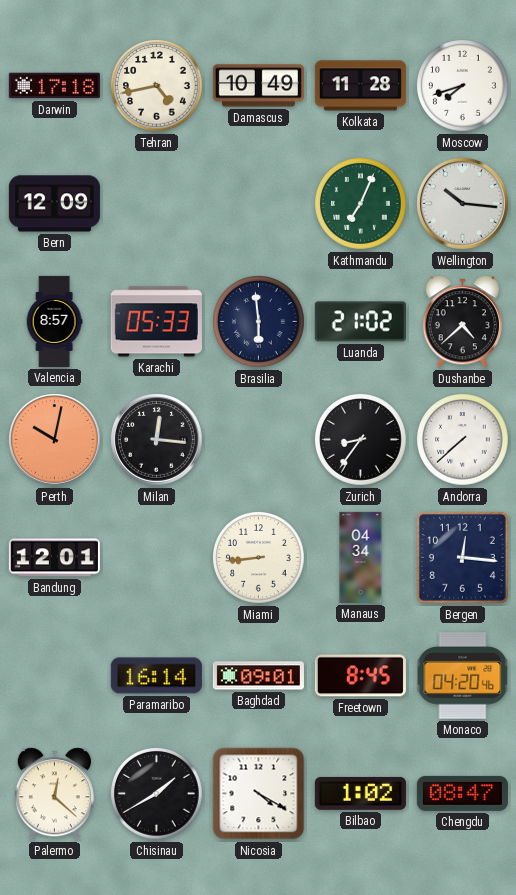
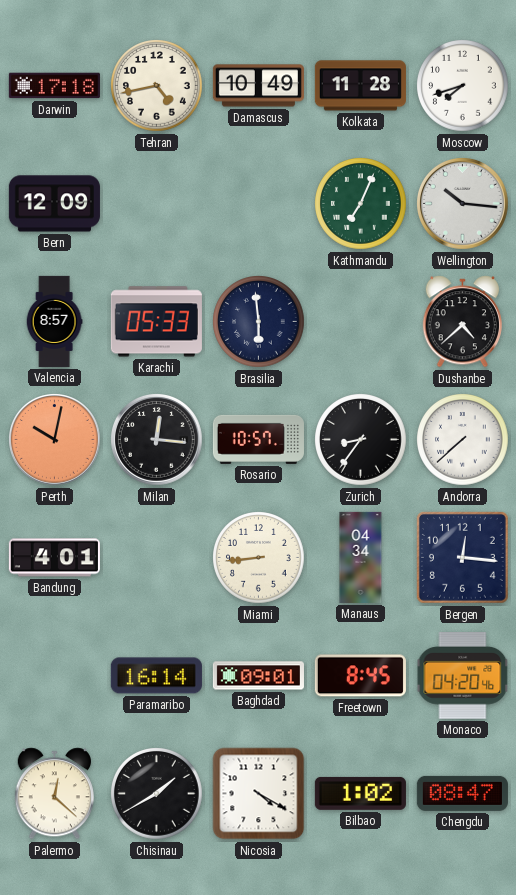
Luanda: 21:02 -> none (360, 322)
Rosario: none -> 10:57 (258, 439)
Bandung: 12:01 -> 4:01 (54, 558)
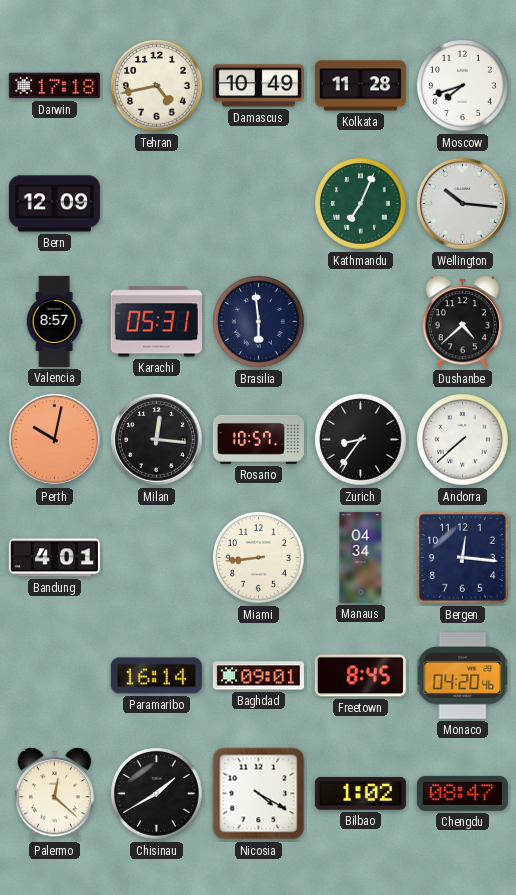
Karachi: 05:33 -> 05:31 (156, 322)
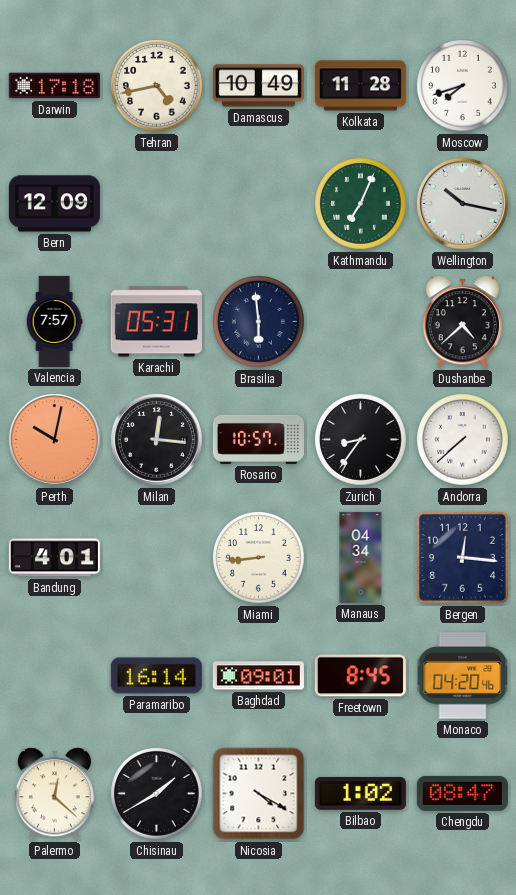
Wellington: 10:16 -> 10:17 (463, 204)
Valencia: 8:57 -> 7:57 (54, 321)
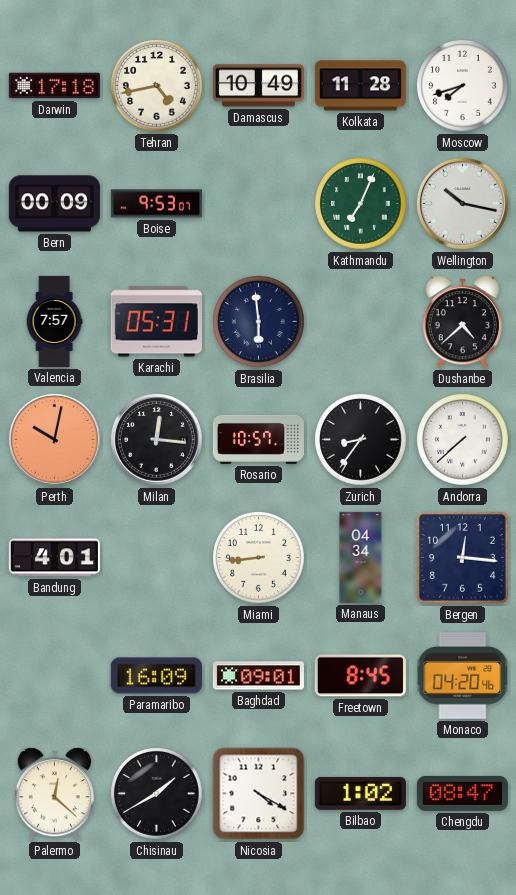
Bern: 12:09 -> 00:09 (54, 204)
Boise: none -> 9:53 (156, 204)
Paramaribo: 16:14 -> 16:09 (156, 676)
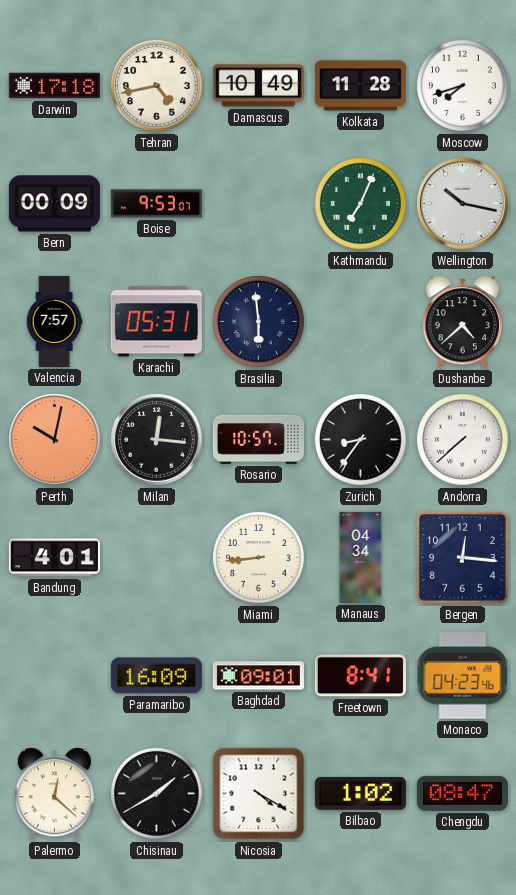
Freetown: 8:45 -> 8:41 (360, 676)
Monaco: 04:20 -> 04:23 (463, 676)
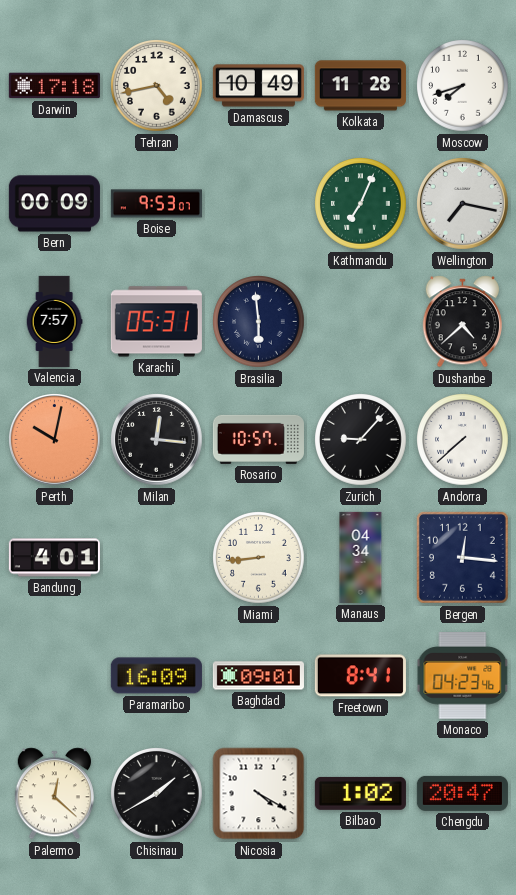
Wellington: 10:17 -> 7:17 (463, 204)
Zurich: 8:36 -> 9:07 (361, 440)
Chengdu: 08:47 -> 20:47 (462, 793)
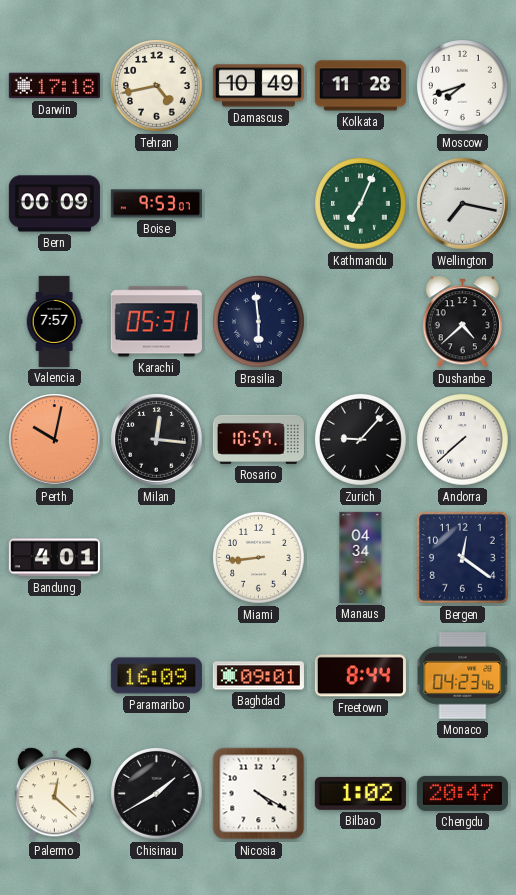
Bergen: 12:16 -> 12:21 (462, 557)
Freetown: 8:41 -> 8:44 (360, 676)
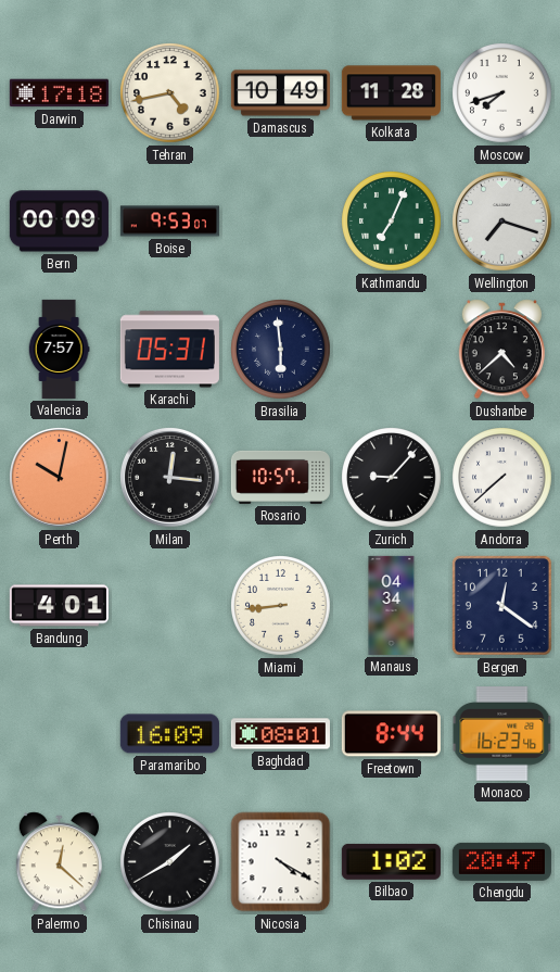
Wellington: 7:17 -> 7:18 (502, 222)
Baghdad: 09:01 -> 08:01 (280, 734)
Monaco: 04:23 -> 16:23 (502, 734)
